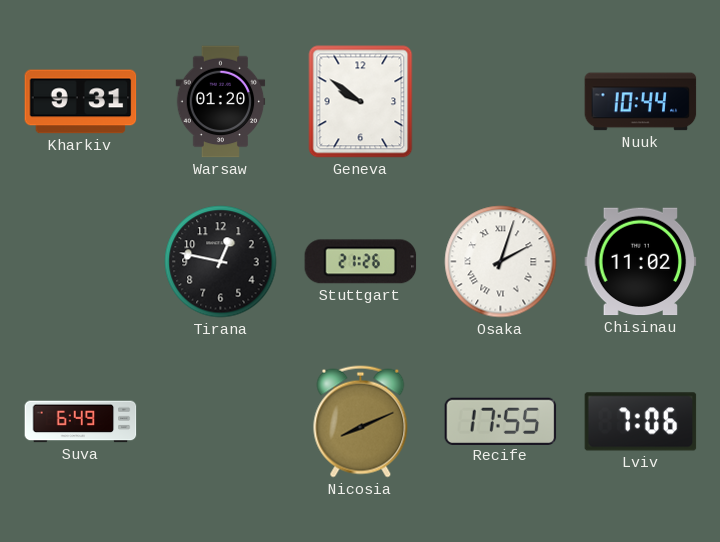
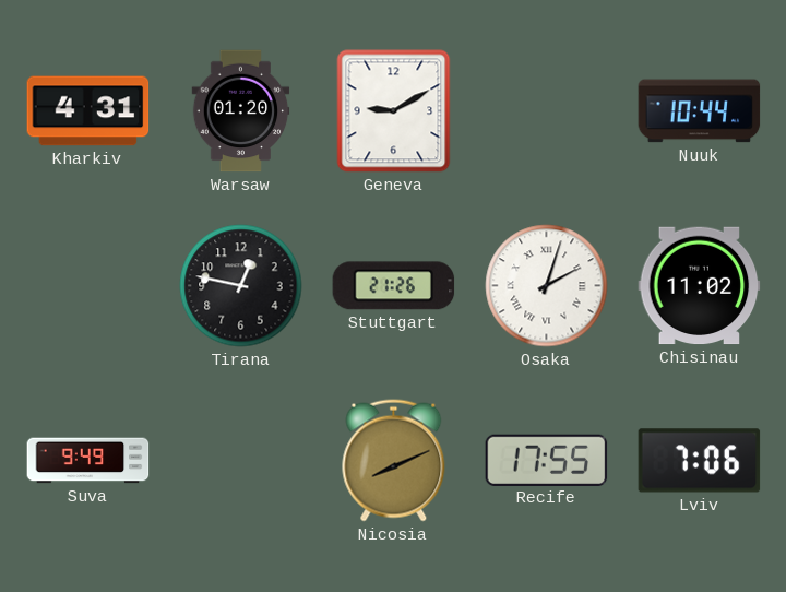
Kharkiv: 9:31 -> 4:31 (88, 111)
Geneva: 9:51 -> 9:10 (394, 111)
Suva: 6:49 -> 9:49 (88, 461)
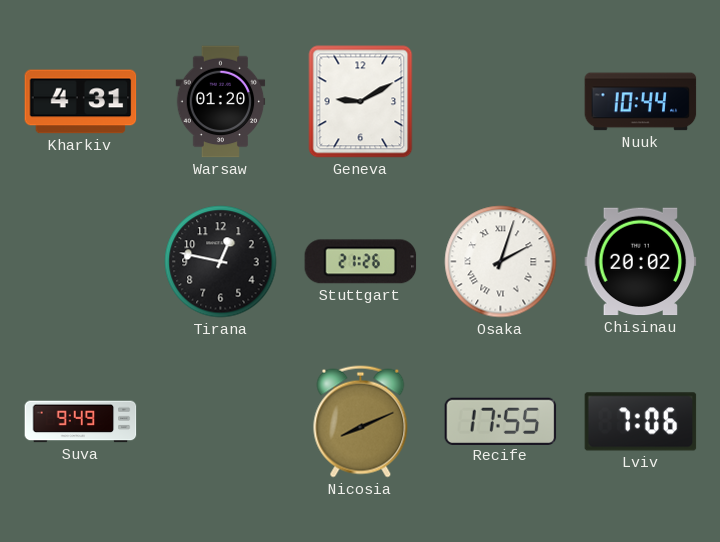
Chisinau: 11:02 -> 20:02 (641, 262)
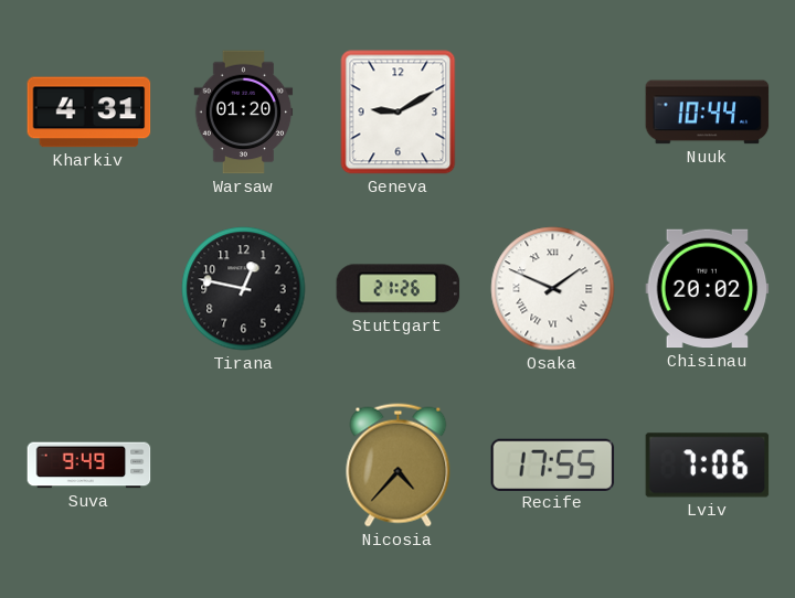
Osaka: 2:03 -> 1:49 (553, 289)
Nicosia: 8:11 -> 4:37 (399, 466)
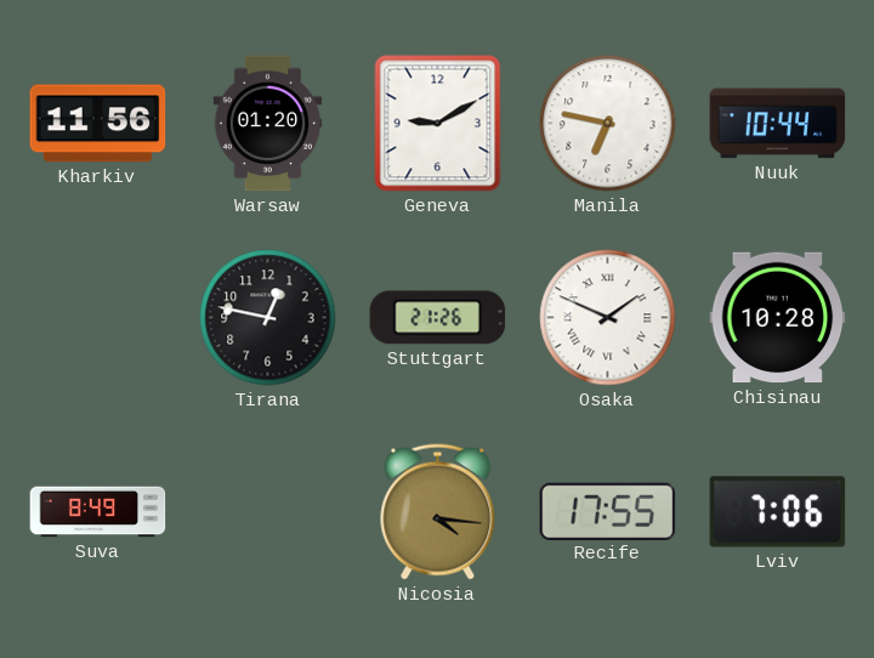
Kharkiv: 4:31 -> 11:56 (98, 124)
Manila: none -> 6:47 (608, 124)
Chisinau: 20:02 -> 10:28 (778, 318)
Suva: 9:49 -> 8:49 (98, 512)
Nicosia: 4:37 -> 4:16 (438, 512)
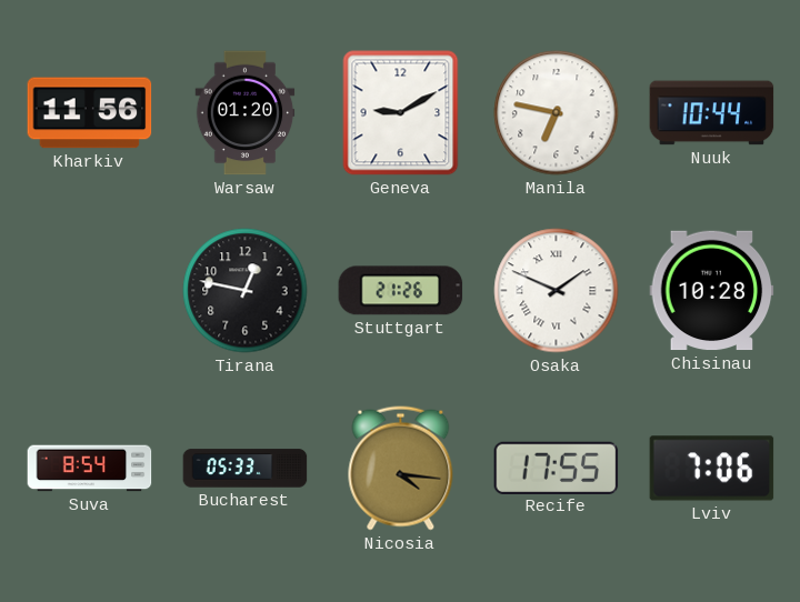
Suva: 8:49 -> 8:54 (90, 469)
Bucharest: none -> 05:33 (246, 469)
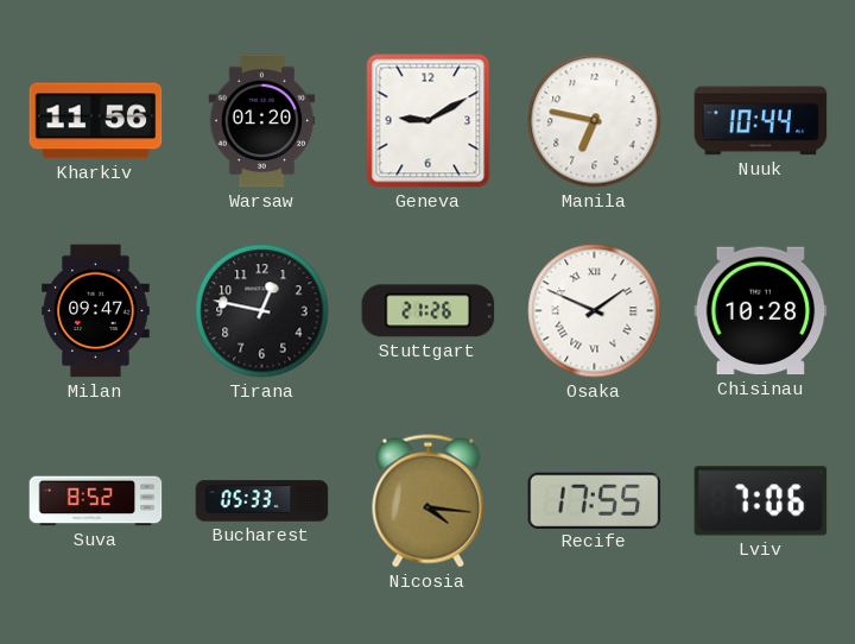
Milan: none -> 09:47 (96, 311)
Suva: 8:54 -> 8:52 (96, 501)
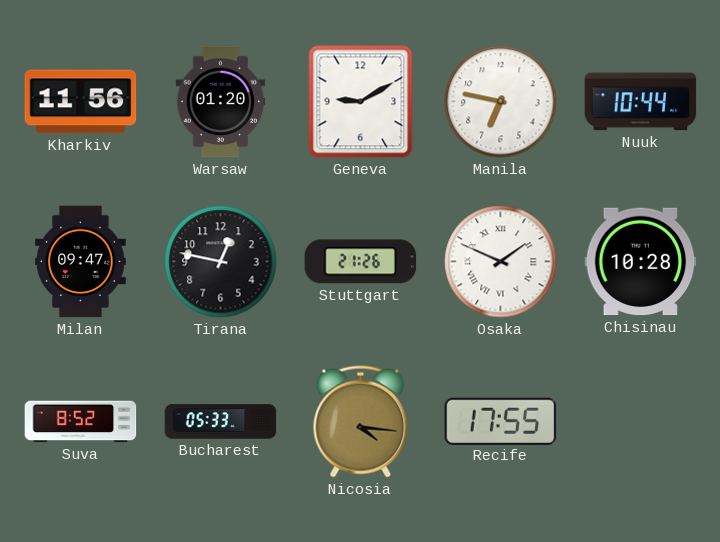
Lviv: 7:06 -> none (761, 501)
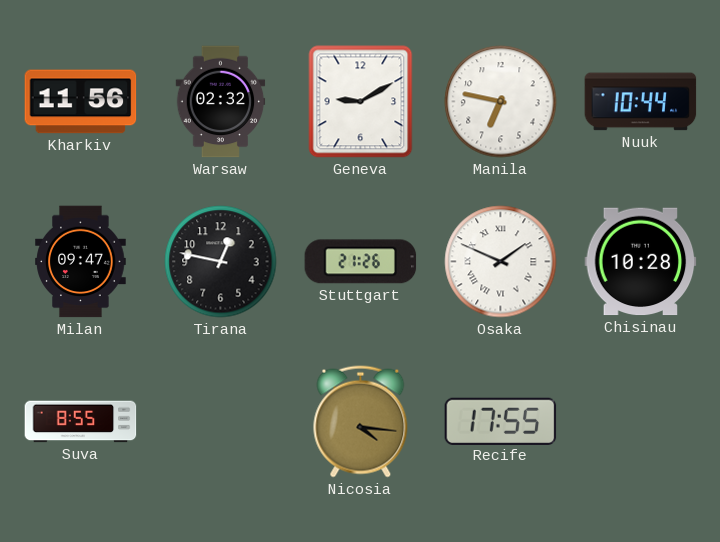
Warsaw: 01:20 -> 02:32 (221, 102)
Suva: 8:52 -> 8:55 (81, 422)
Bucharest: 05:33 -> none (221, 422)
